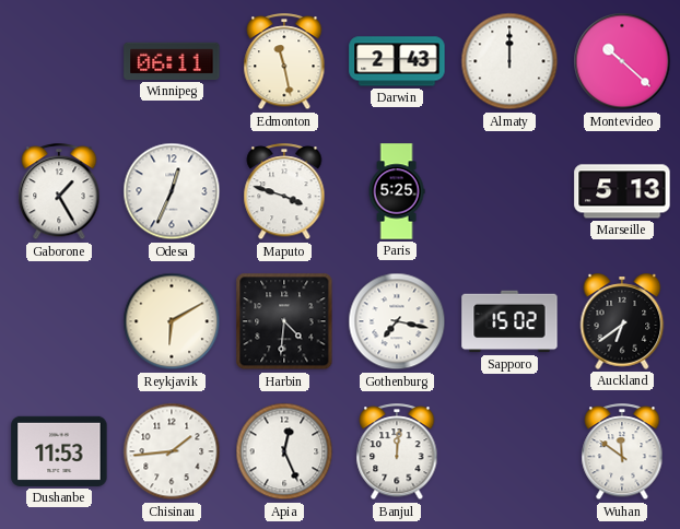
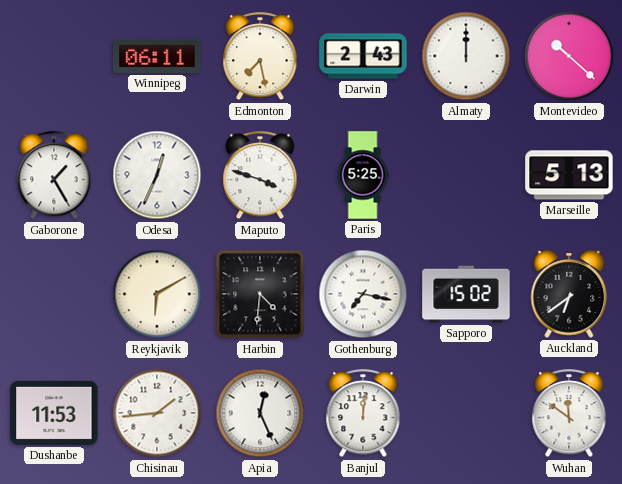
Edmonton: 11:28 -> 7:28 (260, 57)
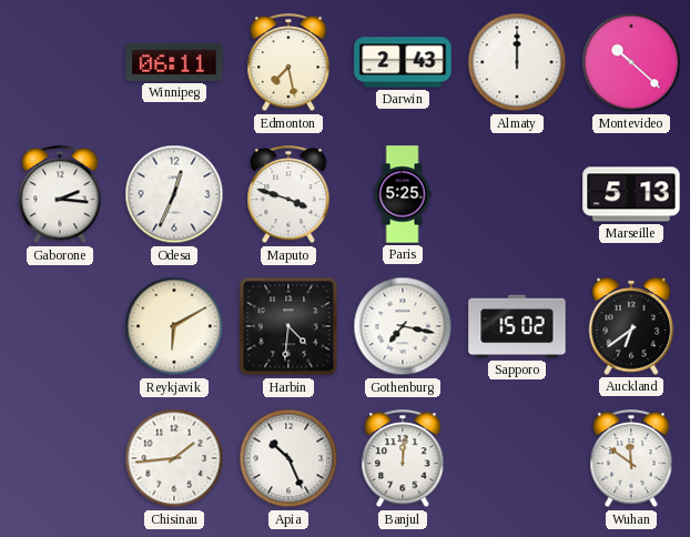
Gaborone: 1:25 -> 2:16 (60, 195)
Dushanbe: 11:53 -> none (54, 413)
Apia: 12:26 -> 10:26 (288, 458)
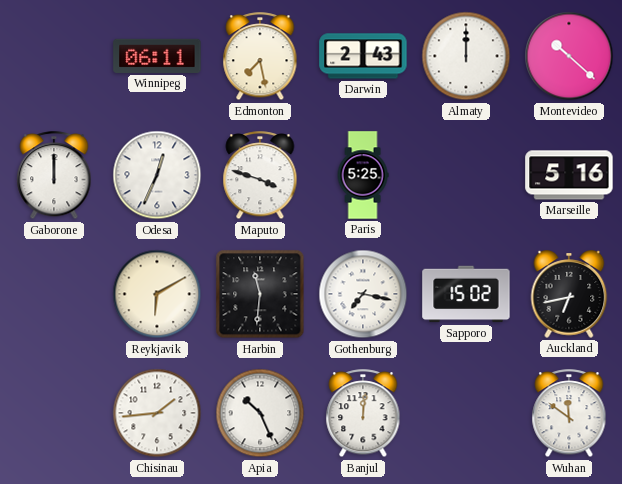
Gaborone: 2:16 -> 12:00 (54, 176)
Marseille: 5:13 -> 5:16 (569, 175)
Harbin: 4:31 -> 11:31 (260, 294)
Auckland: 6:39 -> 6:43 (569, 294)
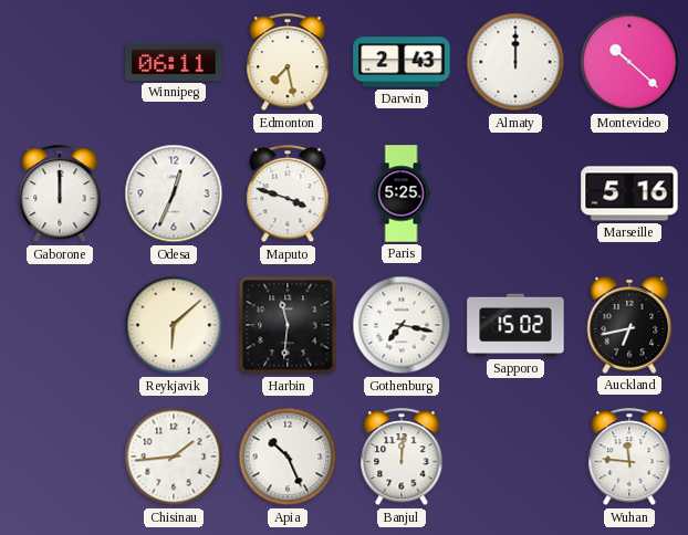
Reykjavik: 6:10 -> 6:08 (174, 325)
Wuhan: 11:51 -> 11:46 (629, 458)
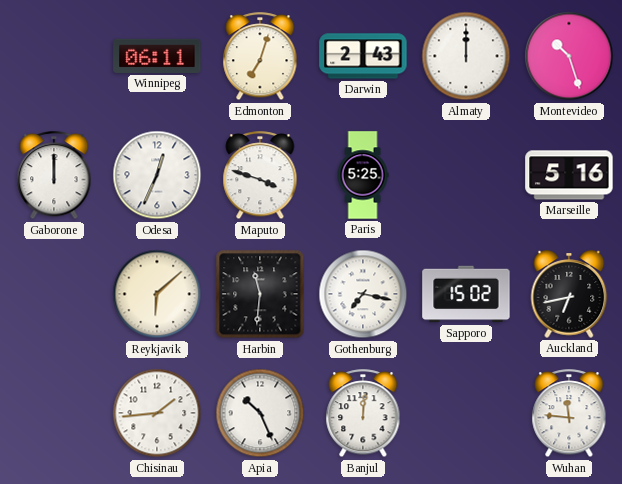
Edmonton: 7:28 -> 7:03 (260, 57)
Montevideo: 10:22 -> 10:27 (569, 56)
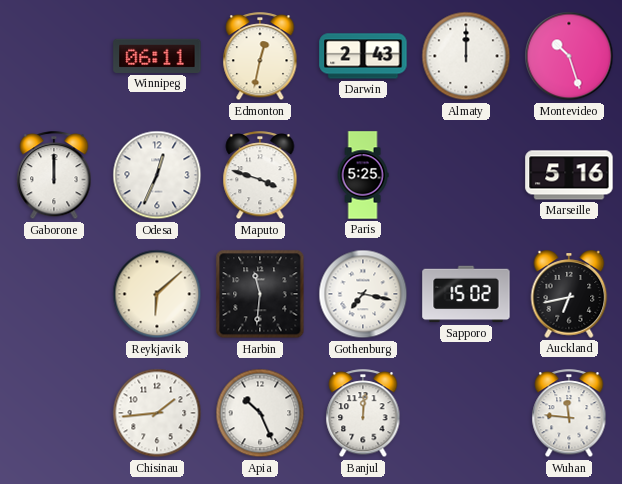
Edmonton: 7:03 -> 12:32 (260, 57)
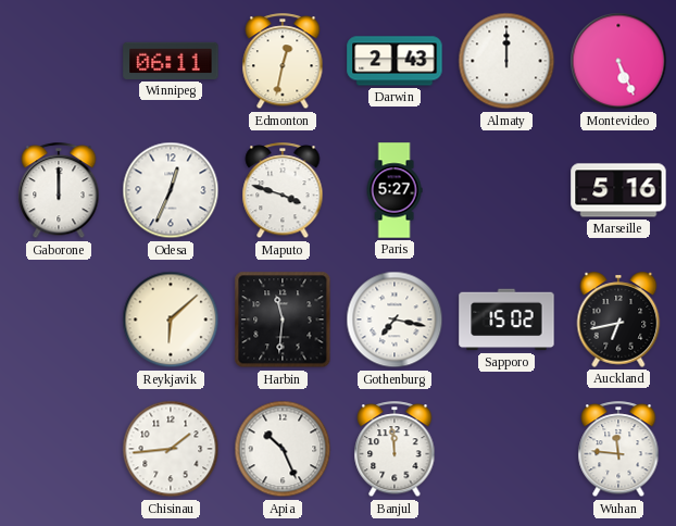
Montevideo: 10:27 -> 5:26 (618, 61)
Paris: 5:25 -> 5:27 (395, 190)
Banjul: 12:01 -> 11:59 (395, 450)
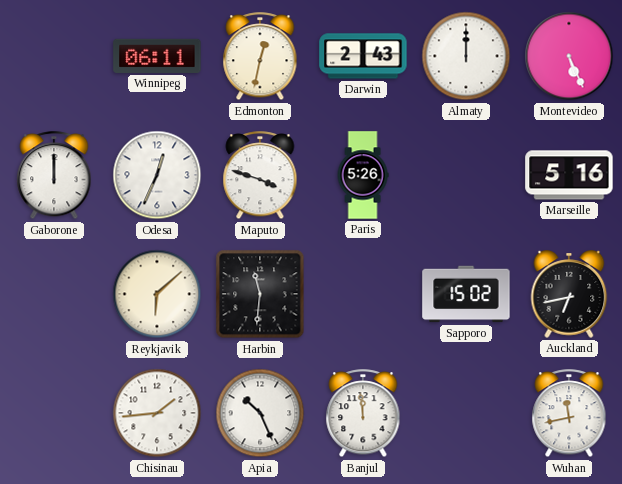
Paris: 5:27 -> 5:26 (363, 175)
Gothenburg: 7:17 -> none (395, 320)
Wuhan: 11:46 -> 11:43 (569, 414)
